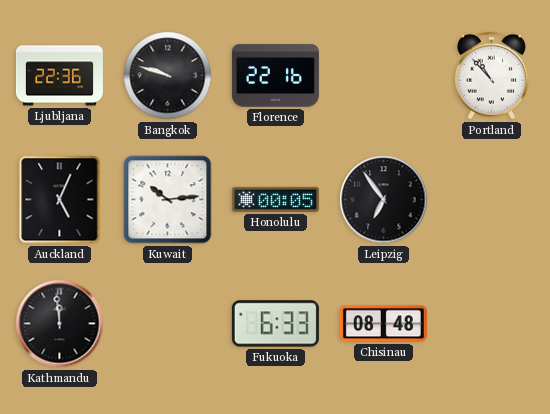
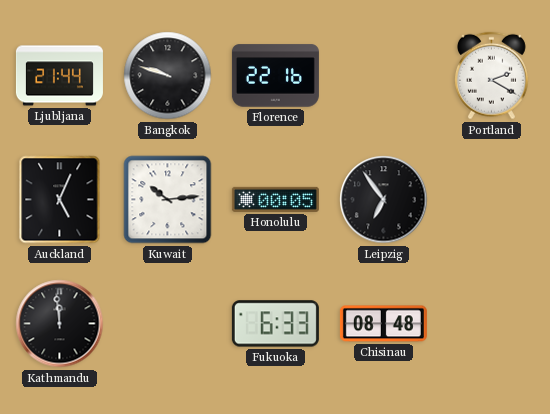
Ljubljana: 22:36 -> 21:44 (59, 76)
Portland: 10:53 -> 2:20 (491, 76)
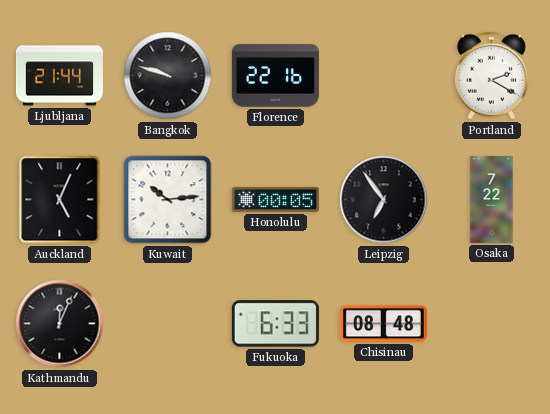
Osaka: none -> 7:22 (492, 199)
Kathmandu: 11:59 -> 12:04 (60, 324)
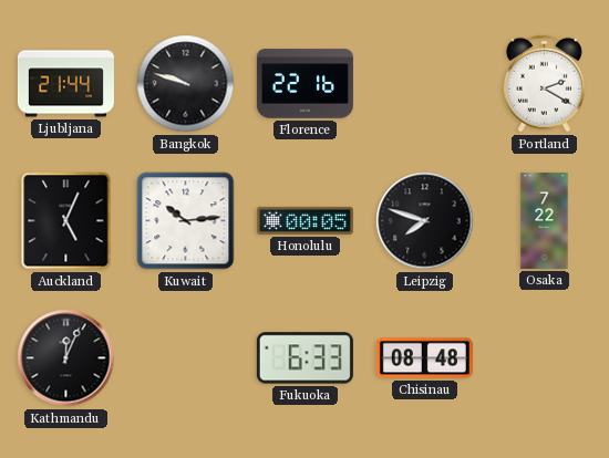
Leipzig: 6:54 -> 7:48 (425, 221)
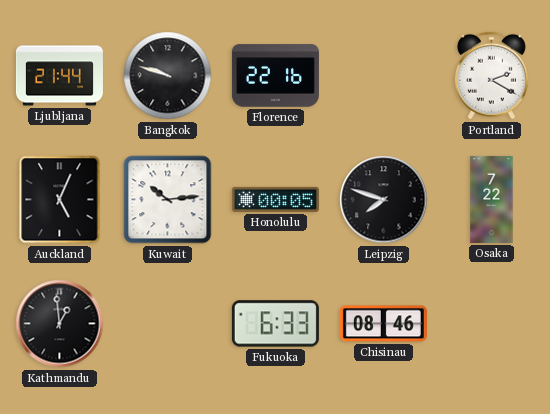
Kathmandu: 12:04 -> 12:59 (60, 324)
Chisinau: 08:48 -> 08:46 (383, 324)
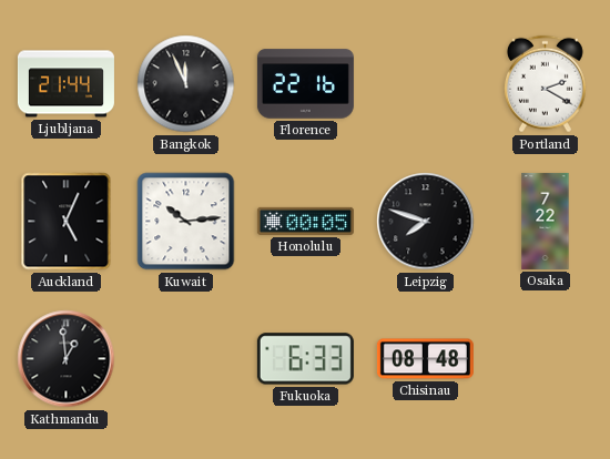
Bangkok: 9:48 -> 11:56 (186, 84)
Chisinau: 08:46 -> 08:48 (425, 359)
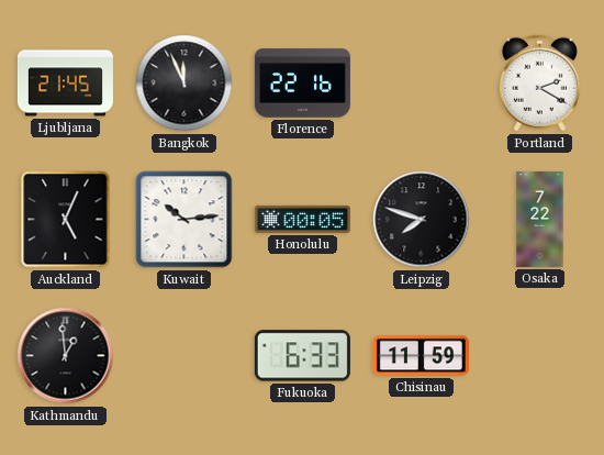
Ljubljana: 21:44 -> 21:45 (65, 84)
Chisinau: 08:48 -> 11:59 (421, 356)
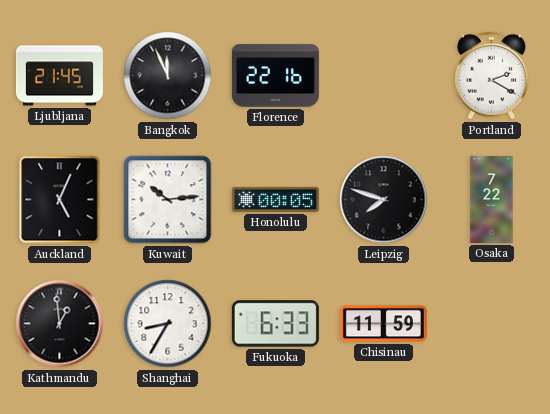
Shanghai: none -> 8:35 (168, 324)
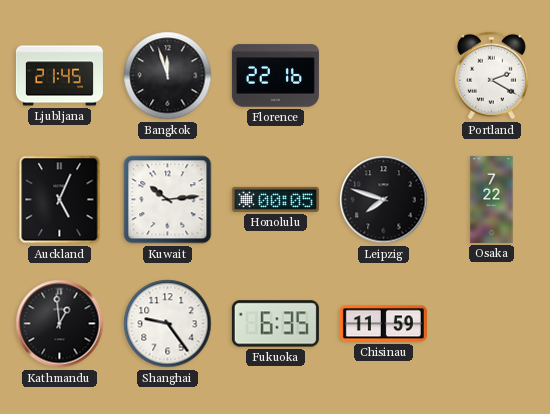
Bangkok: 11:56 -> 11:57 (168, 76)
Shanghai: 8:35 -> 9:24 (168, 324)
Fukuoka: 6:33 -> 6:35 (275, 324)
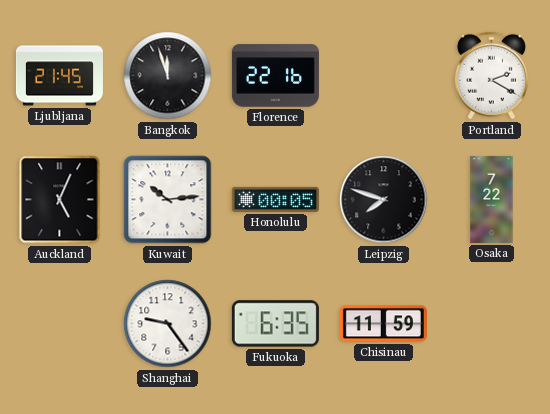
Kathmandu: 12:59 -> none (60, 324)
